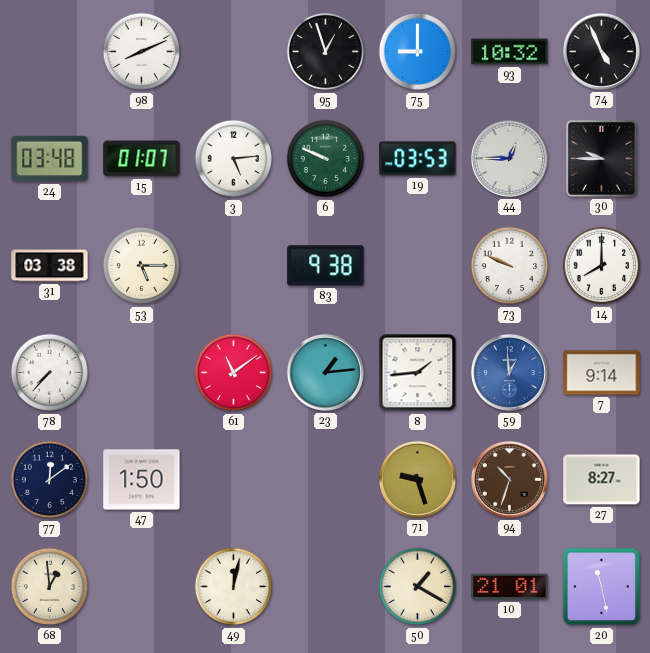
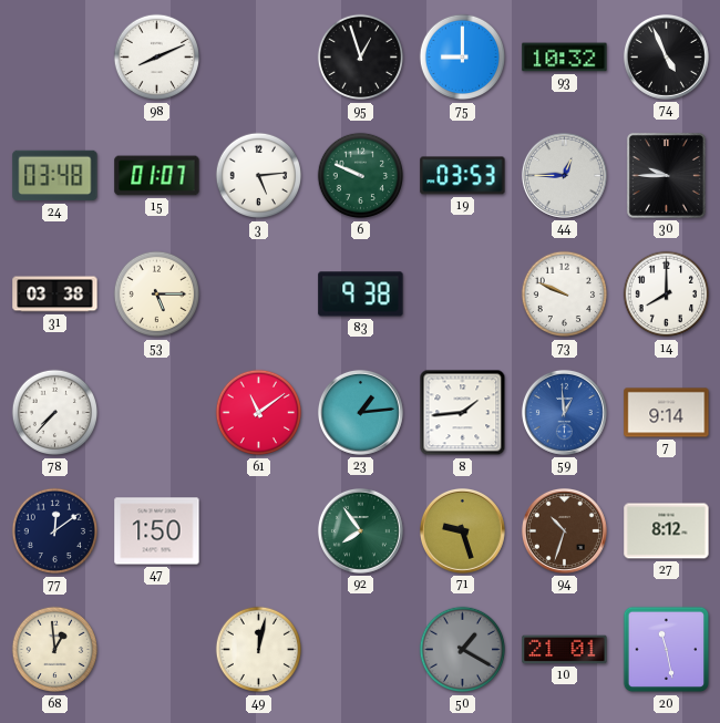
92: none -> 7:54 (360, 530)
27: 8:27 -> 8:12 (667, 531)
50 dial: cream -> grey (463, 650)
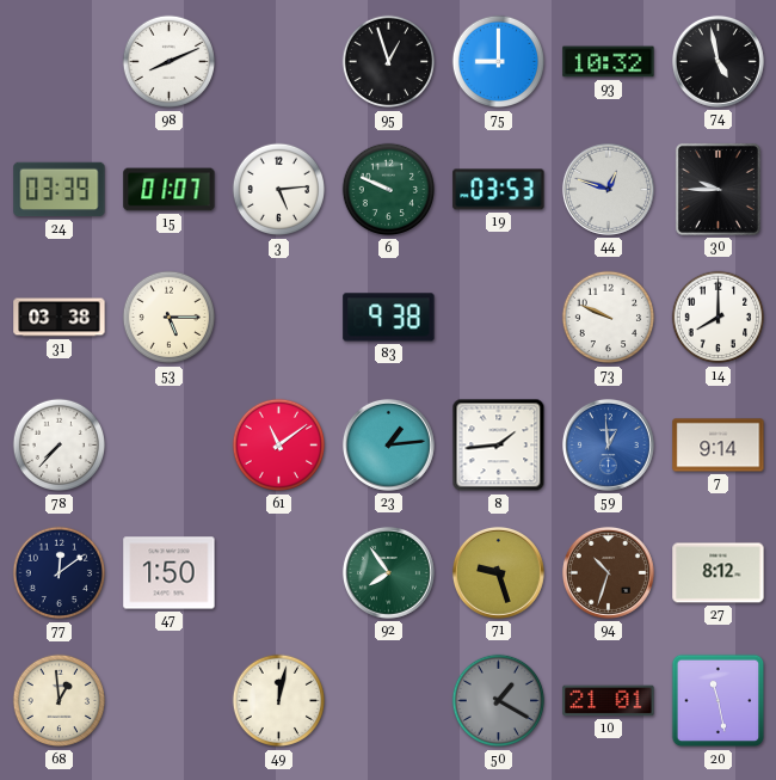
74: 4:56 -> 4:58 (718, 61)
24: 03:48 -> 03:39 (60, 190)
44: 12:45 -> 12:48 (608, 189)
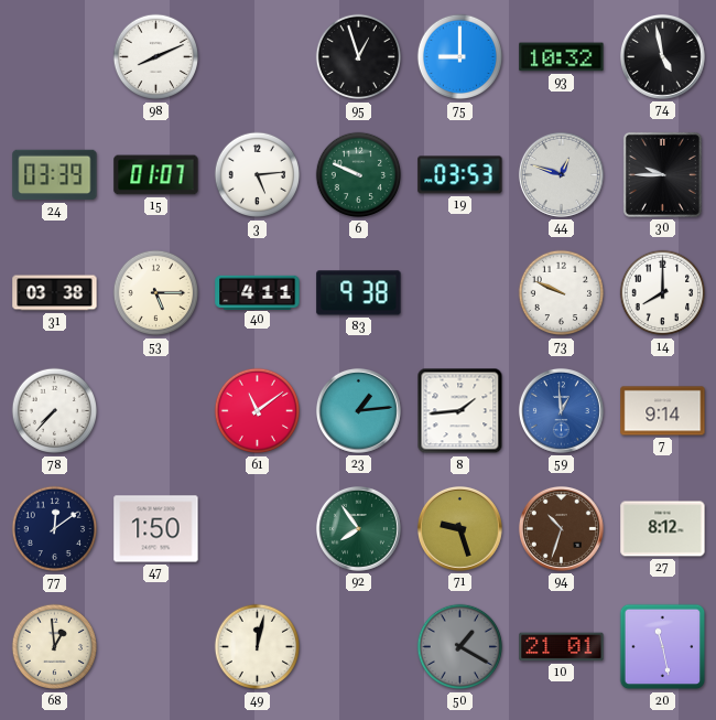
40: none -> 4:11 (258, 292)
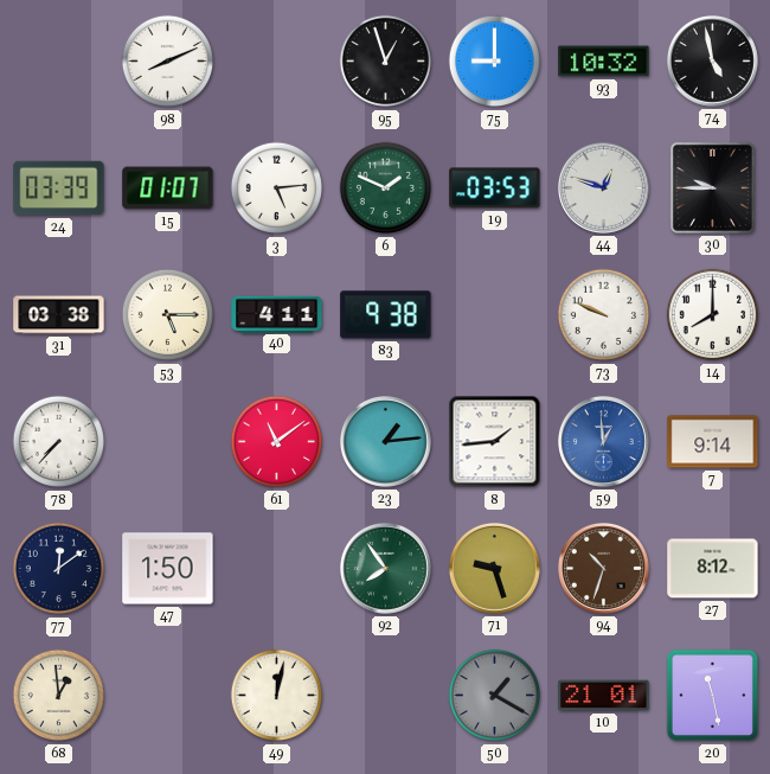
6: 9:49 -> 1:49 (386, 188)
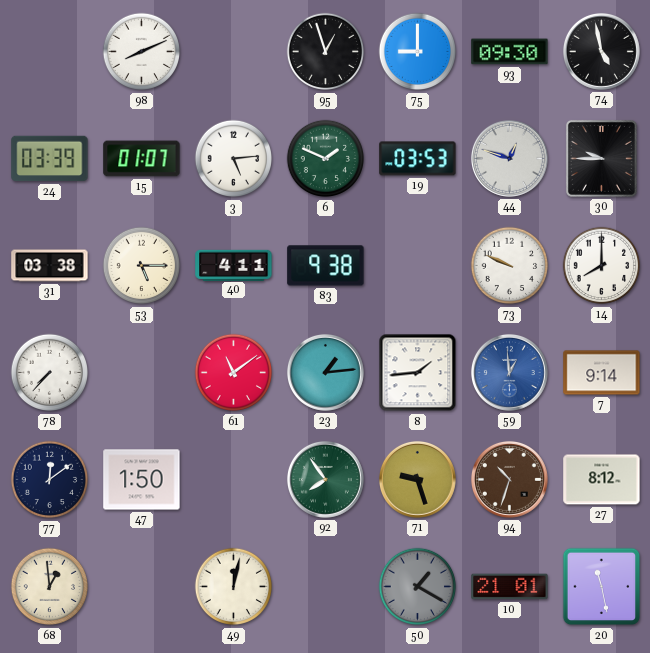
93: 10:32 -> 09:30 (510, 52)
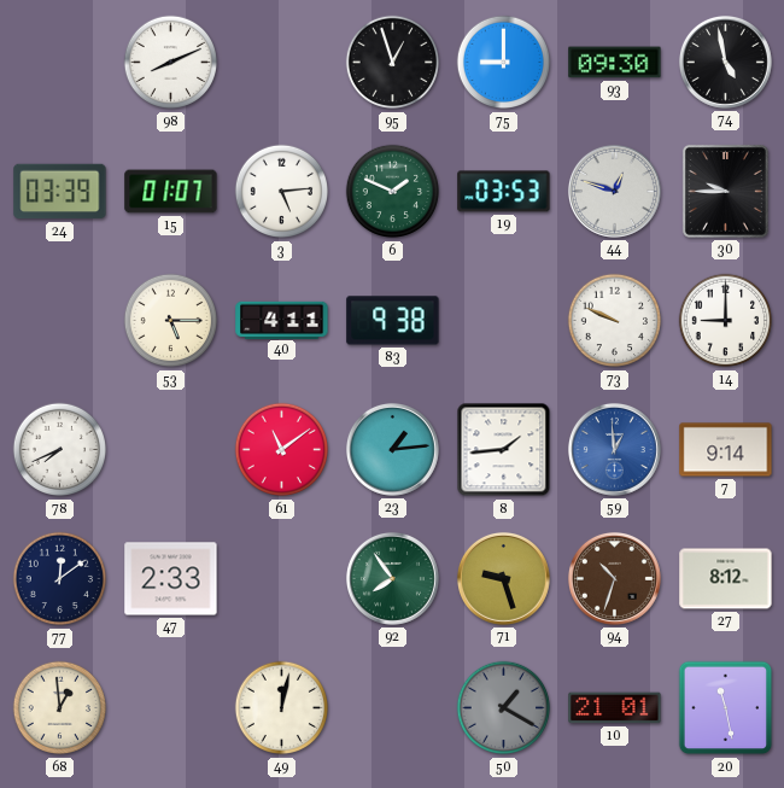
31: 03:38 -> none (50, 266)
14: 8:00 -> 9:00 (726, 321)
78: 7:37 -> 7:41 (60, 450)
47: 1:50 -> 2:33 (171, 579)
